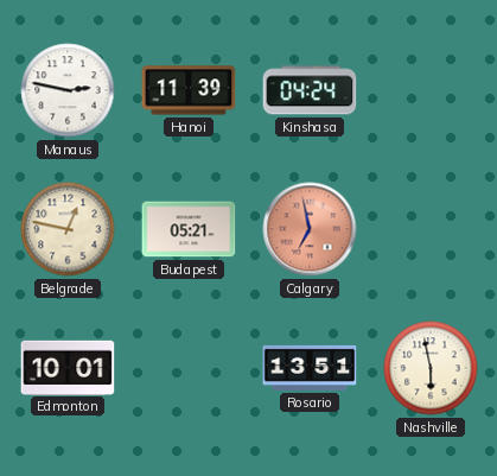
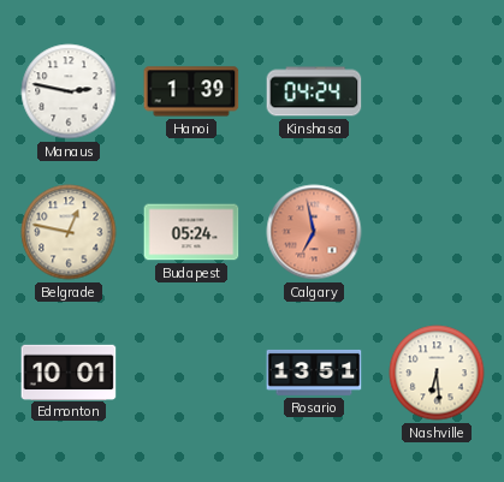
Hanoi: 11:39 -> 1:39 (191, 91)
Budapest: 05:21 -> 05:24 (191, 232)
Nashville: 5:58 -> 6:29 (437, 373)
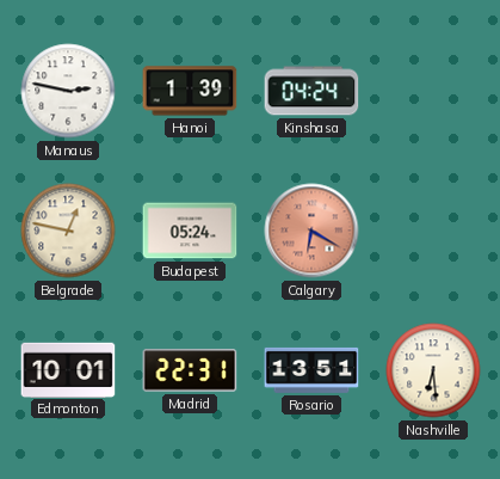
Calgary: 6:58 -> 6:20 (311, 231)
Madrid: none -> 22:31 (190, 370)
